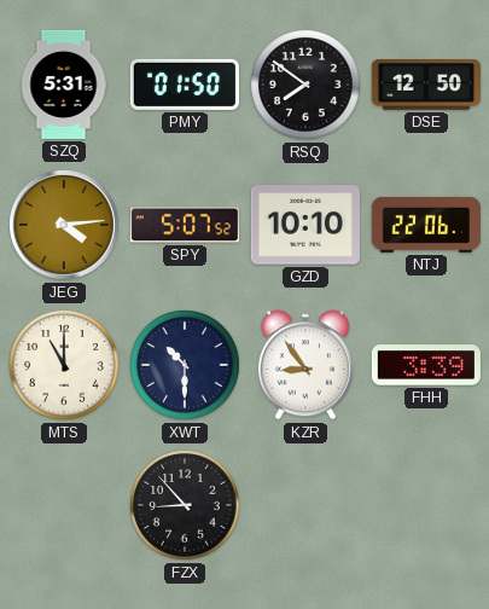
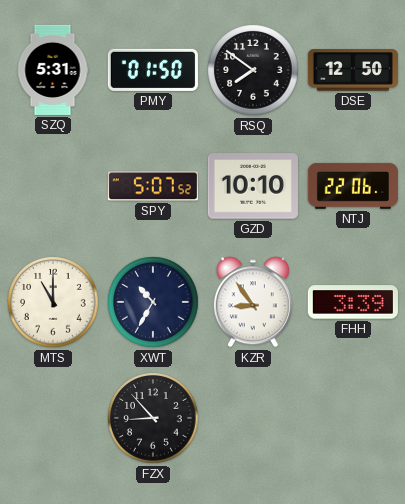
JEG: 4:14 -> none (65, 226)
XWT: 10:30 -> 10:35 (153, 302)
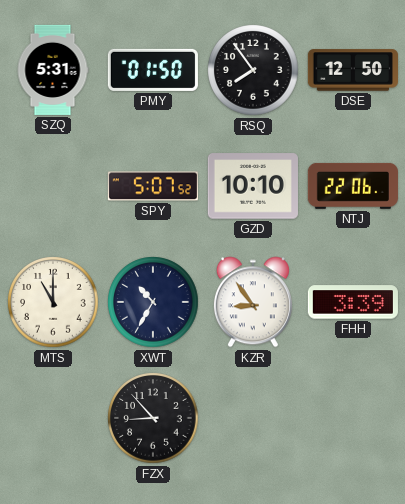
RSQ: 7:51 -> 7:54 (253, 70)
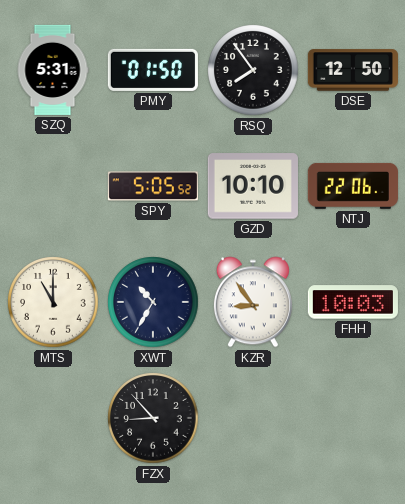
SPY: 5:07 -> 5:05 (153, 186)
FHH: 3:39 -> 10:03 (353, 302)
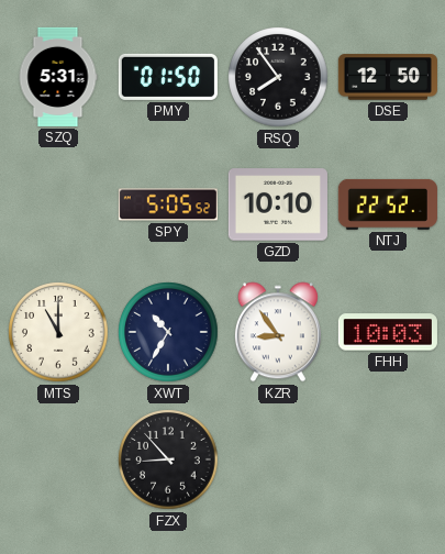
NTJ: 22:06 -> 22:52 (388, 204)
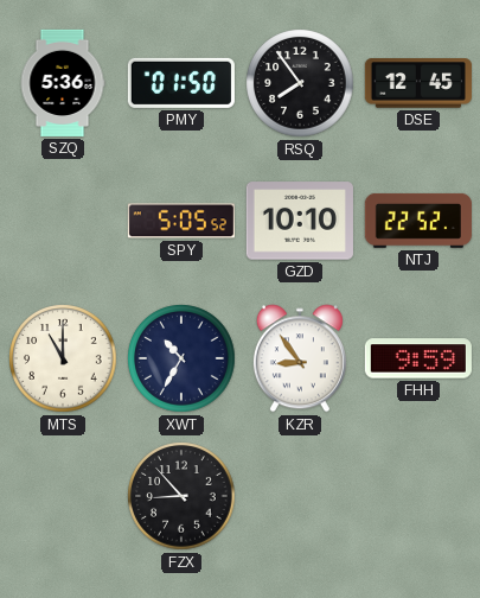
SZQ: 5:31 -> 5:36 (63, 83)
DSE: 12:50 -> 12:45 (418, 83)
FHH: 10:03 -> 9:59 (418, 358)
